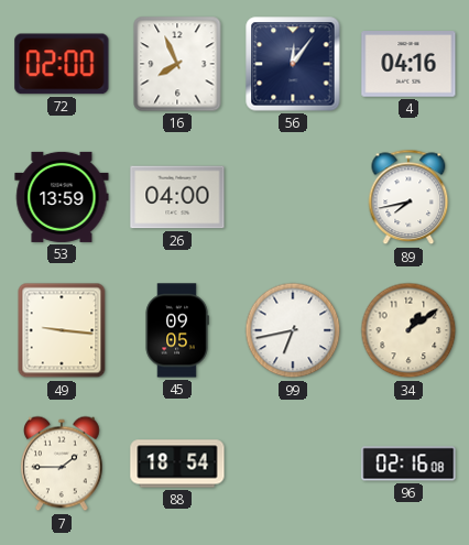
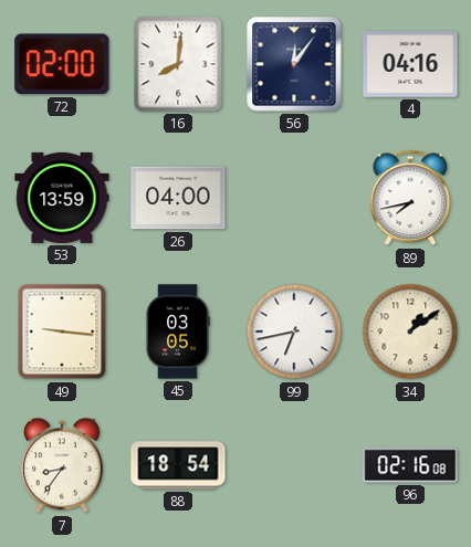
16: 7:56 -> 8:01 (178, 64)
45: 09:05 -> 03:05 (178, 332)
7: 1:45 -> 8:36 (63, 465)
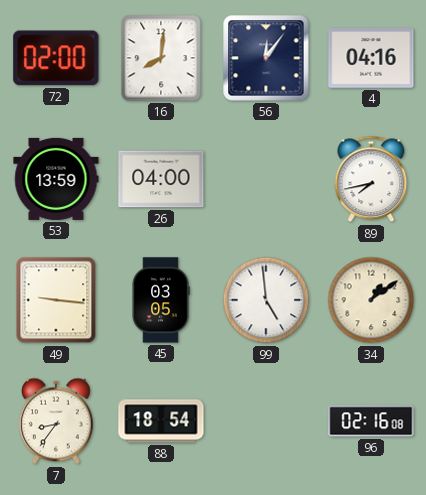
99: 6:43 -> 4:59 (266, 300)
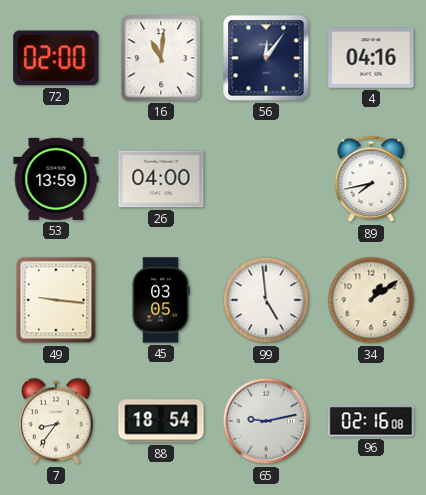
16: 8:01 -> 11:01 (161, 58)
65: none -> 9:13 (266, 421)
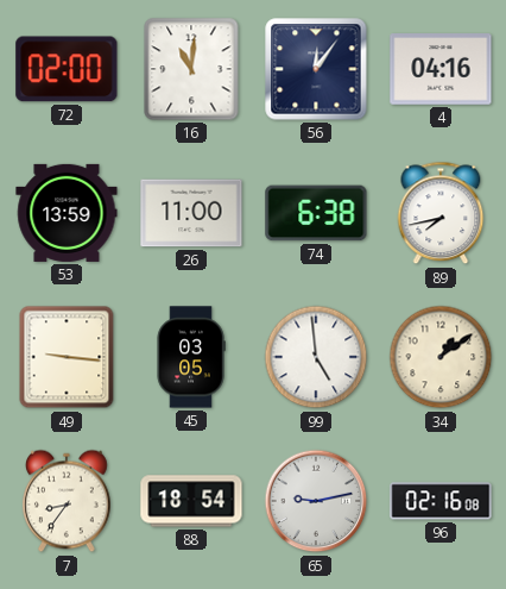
26: 04:00 -> 11:00 (191, 213)
74: none -> 6:38 (316, 213)
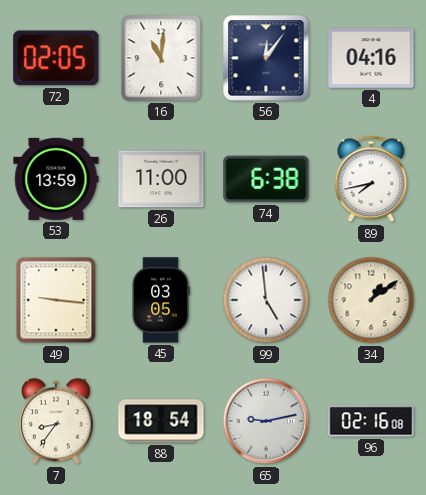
72: 02:00 -> 02:05 (56, 58)
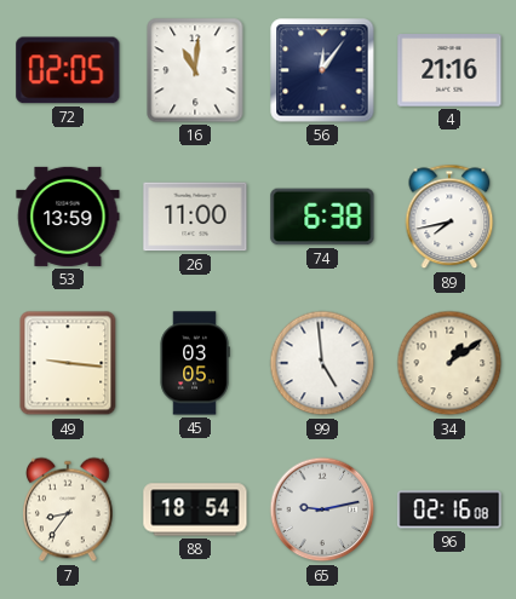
4: 04:16 -> 21:16 (449, 70)
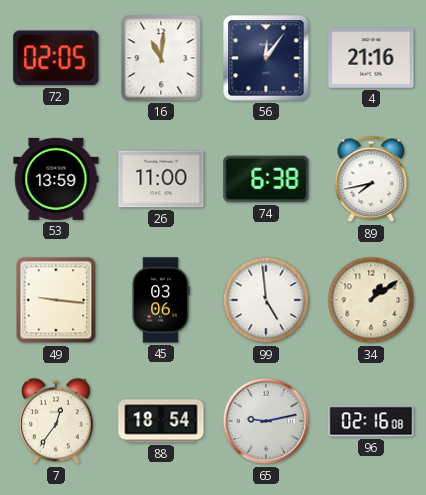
45: 03:05 -> 03:06 (161, 300)
7: 8:36 -> 12:36 (57, 421)
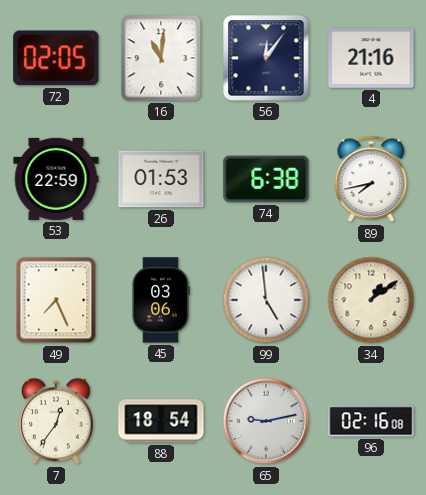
53: 13:59 -> 22:59 (56, 179)
26: 11:00 -> 01:53 (161, 179)
49: 9:16 -> 7:26 (56, 300)
